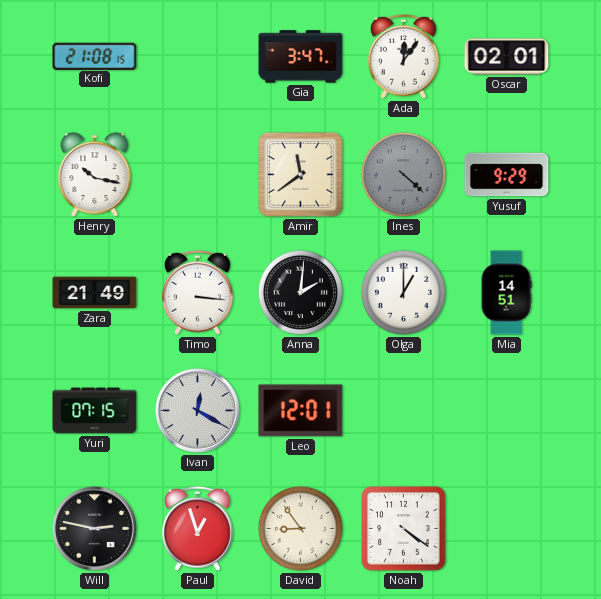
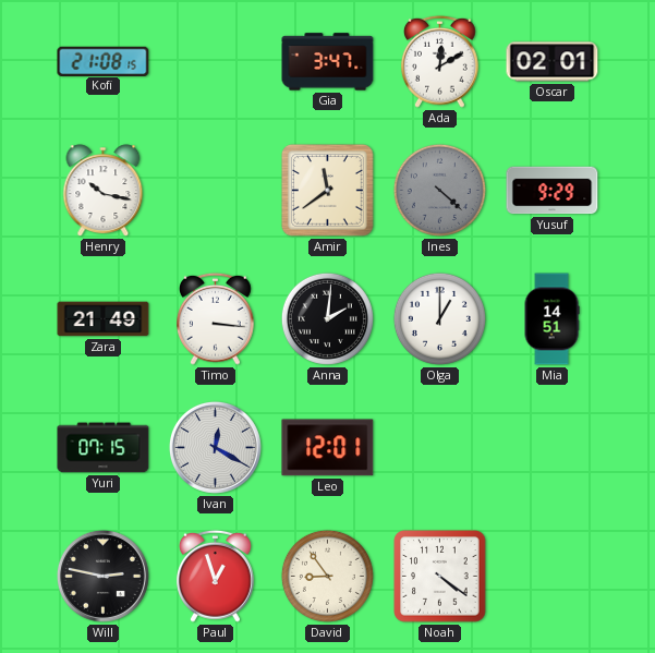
Ada: 12:06 -> 12:10 (440, 61)
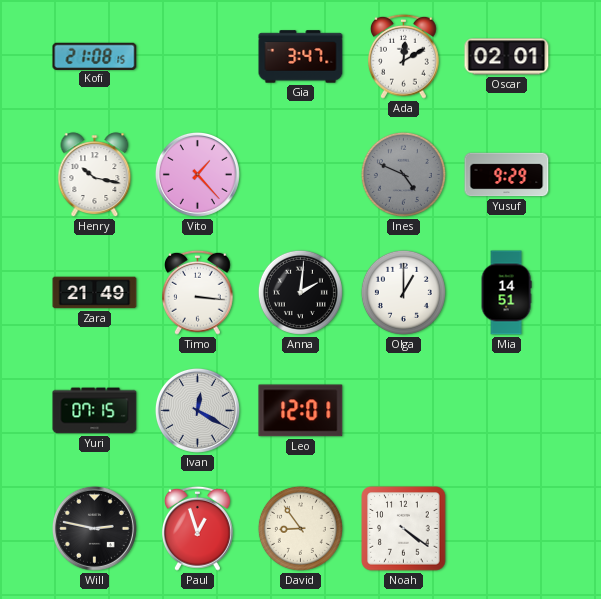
Vito: none -> 1:23 (197, 174)
Amir: 11:39 -> none (328, 191)
Ines: 4:22 -> 4:49 (403, 174)
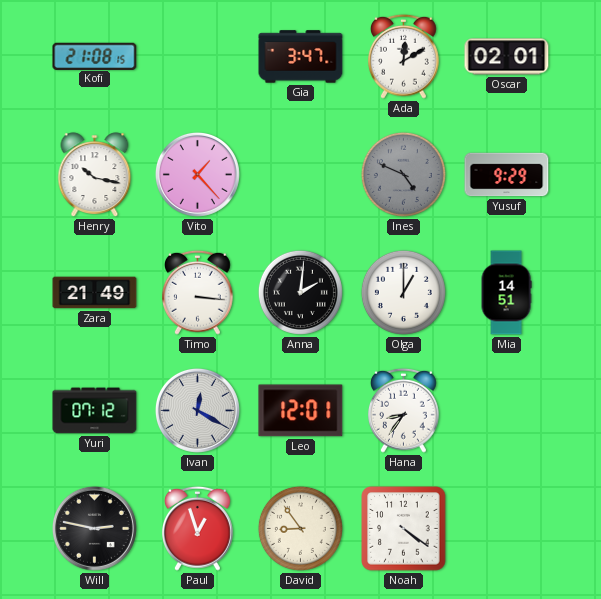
Yuri: 07:15 -> 07:12 (95, 411)
Hana: none -> 8:36 (404, 410)
